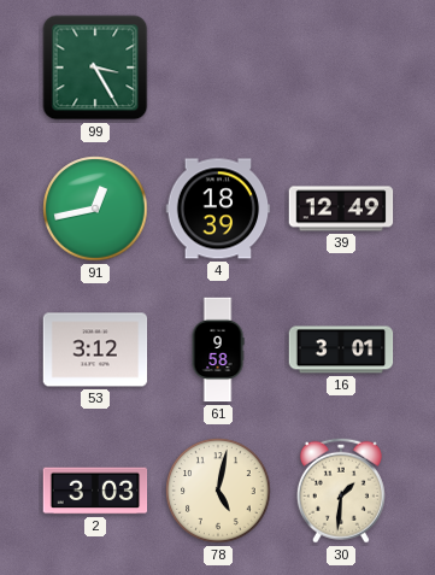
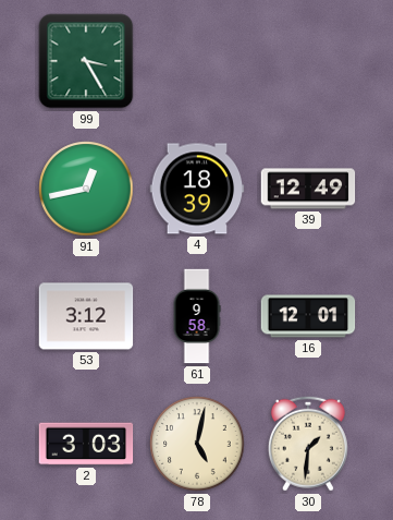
16: 3:01 -> 12:01 (308, 316)
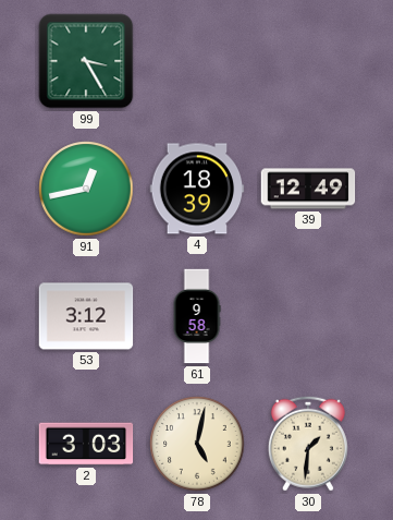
16: 12:01 -> none (308, 316)
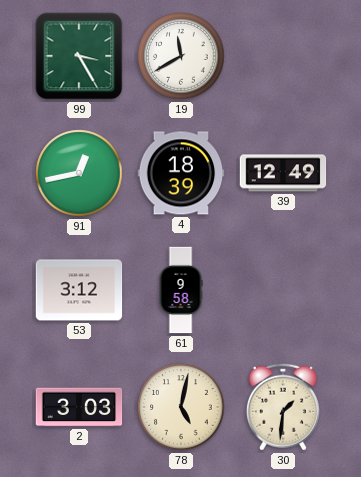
19: none -> 11:40 (181, 56)
